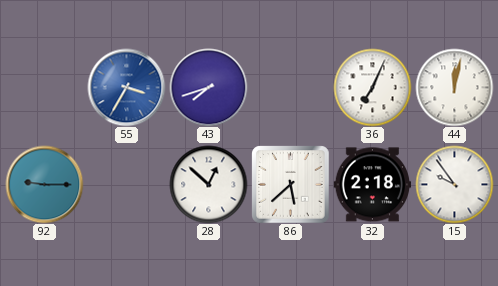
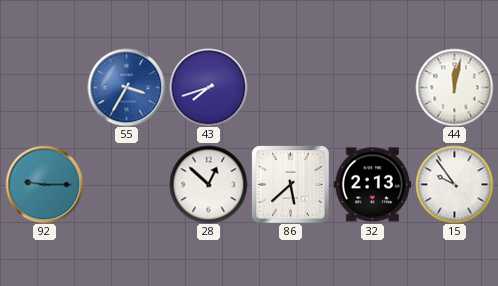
36: 7:04 -> none (372, 87)
32: 2:18 -> 2:13 (372, 185)
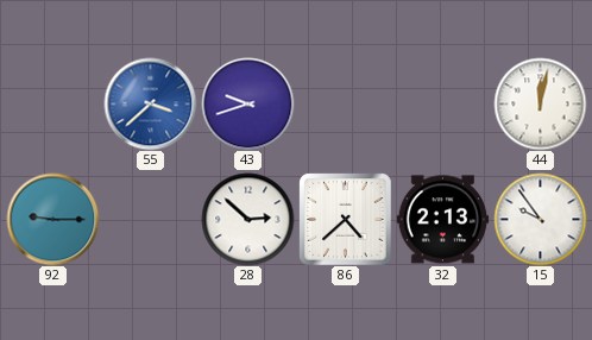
55: 3:35 -> 3:38 (150, 103)
43: 7:42 -> 9:42 (247, 103)
28: 12:52 -> 2:52 (247, 219)
86: 5:38 -> 4:38 (345, 219)
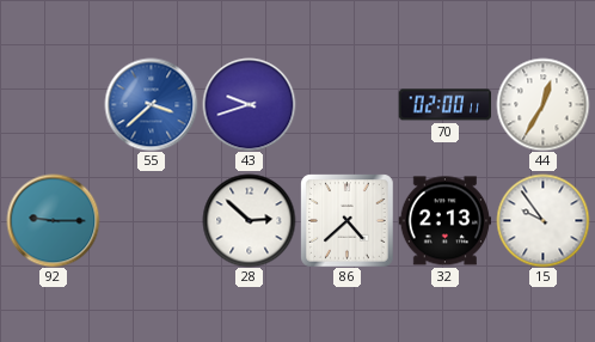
70: none -> 02:00 (444, 105)
44: 12:02 -> 12:35 (542, 104)
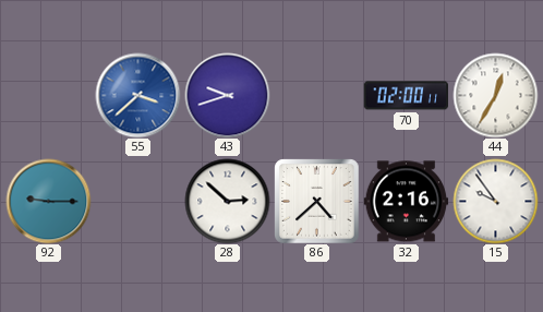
32: 2:13 -> 2:16 (406, 202)
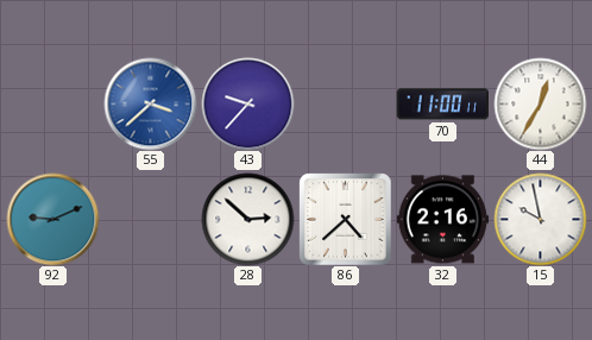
43: 9:42 -> 9:37 (247, 103)
70: 02:00 -> 11:00 (442, 105)
92: 9:15 -> 9:11 (52, 219)
15: 9:54 -> 9:58 (540, 219)
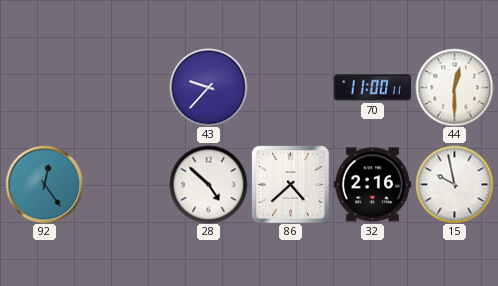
55: 3:38 -> none (150, 103)
44: 12:35 -> 12:30 (454, 87)
92: 9:11 -> 12:24 (44, 184)
28: 2:52 -> 4:52 (208, 184)
